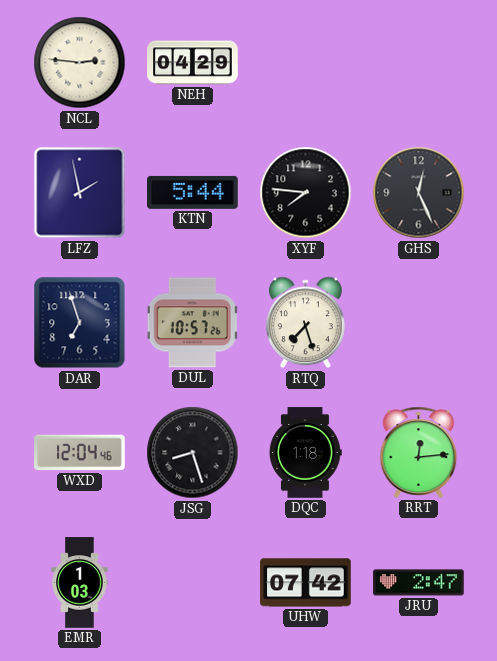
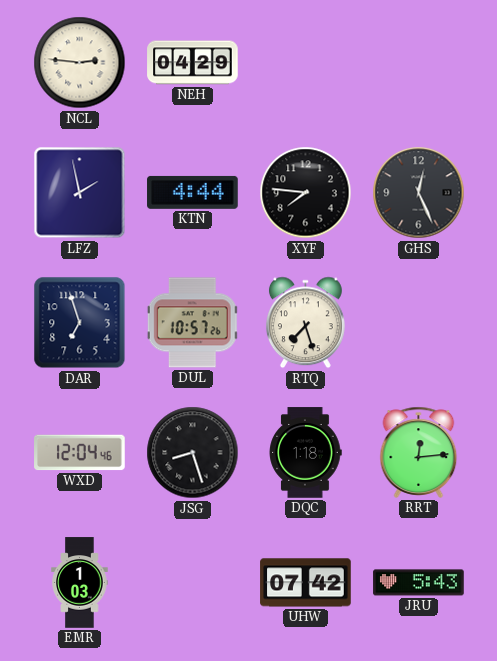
KTN: 5:44 -> 4:44 (193, 192)
JRU: 2:47 -> 5:43 (419, 583)
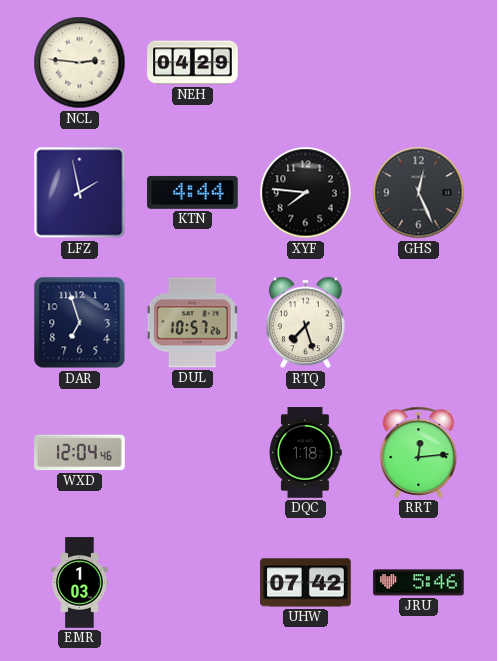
JSG: 8:27 -> none (193, 453)
JRU: 5:43 -> 5:46 (419, 583)
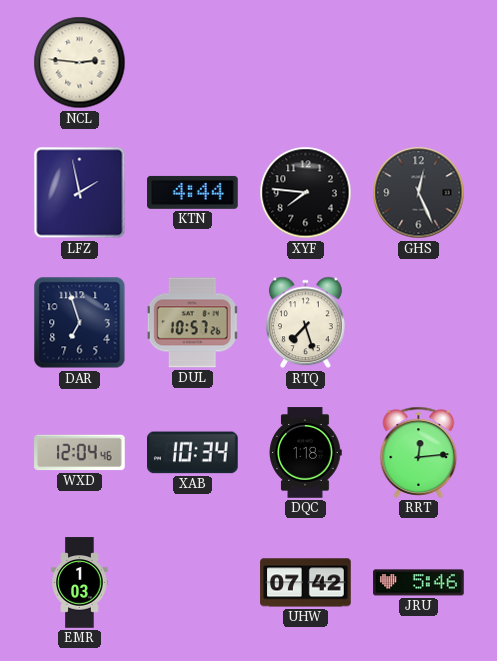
NEH: 04:29 -> none (193, 63)
XAB: none -> 10:34 (193, 453)
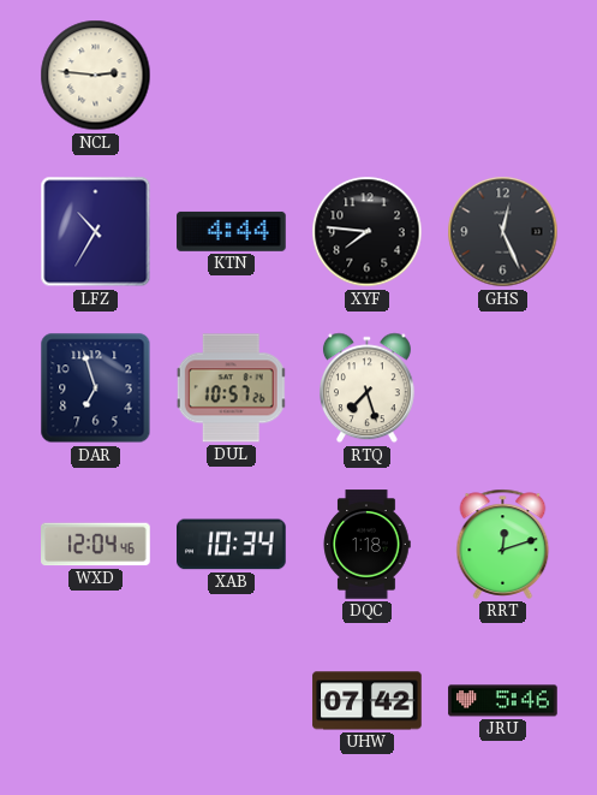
LFZ: 1:58 -> 10:35 (96, 232)
RRT: 12:14 -> 12:12 (503, 544)
EMR: 1:03 -> none (80, 583)
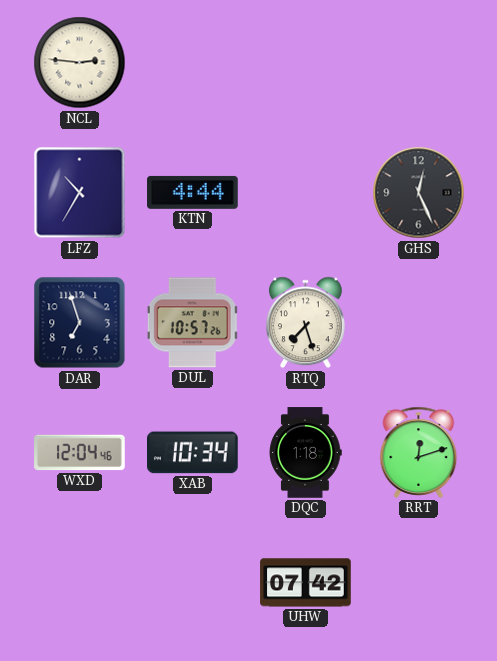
XYF: 7:46 -> none (368, 232)
JRU: 5:46 -> none (503, 701)
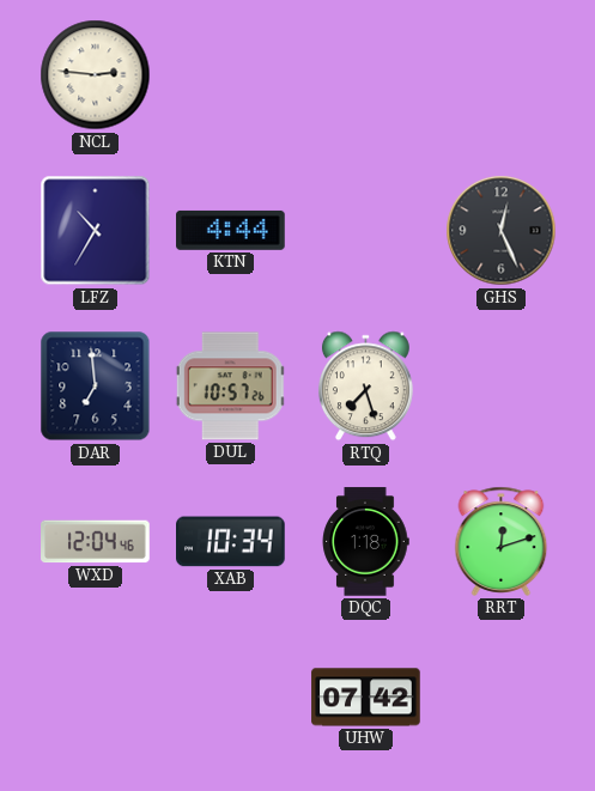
DAR: 6:57 -> 6:59 (96, 387)
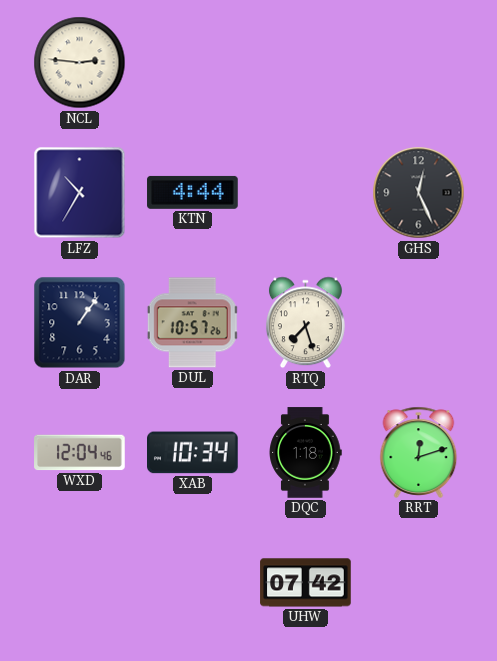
DAR: 6:59 -> 1:06 (80, 323)
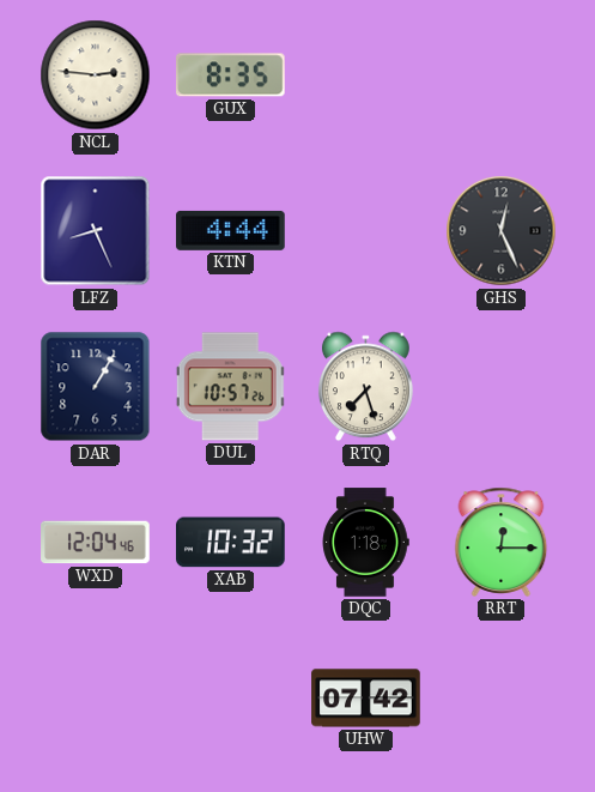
GUX: none -> 8:35 (231, 75)
LFZ: 10:35 -> 8:26 (96, 231)
DAR: 1:06 -> 1:05 (96, 387)
XAB: 10:34 -> 10:32 (231, 543)
RRT: 12:12 -> 12:15 (502, 542)
